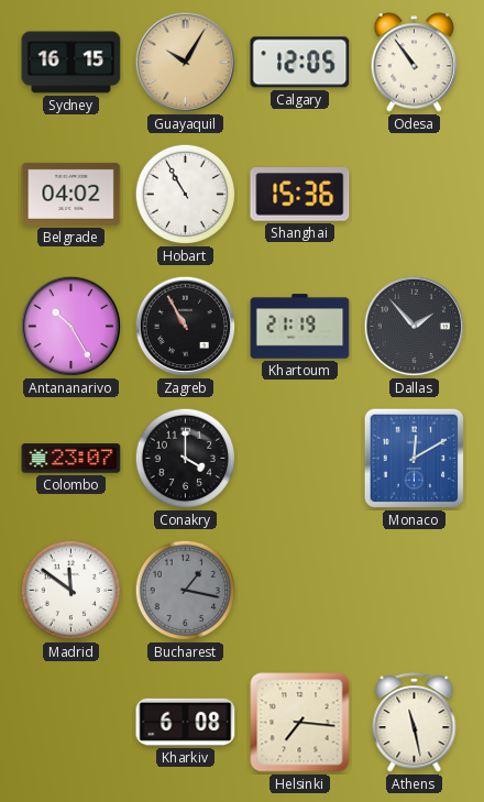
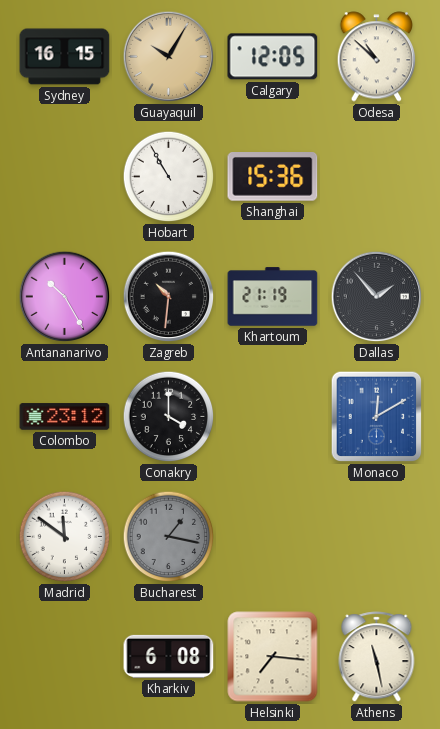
Odesa: 10:54 -> 10:52 (377, 57)
Belgrade: 04:02 -> none (71, 194)
Zagreb: 10:55 -> 10:31 (169, 297)
Colombo: 23:07 -> 23:12 (65, 417)
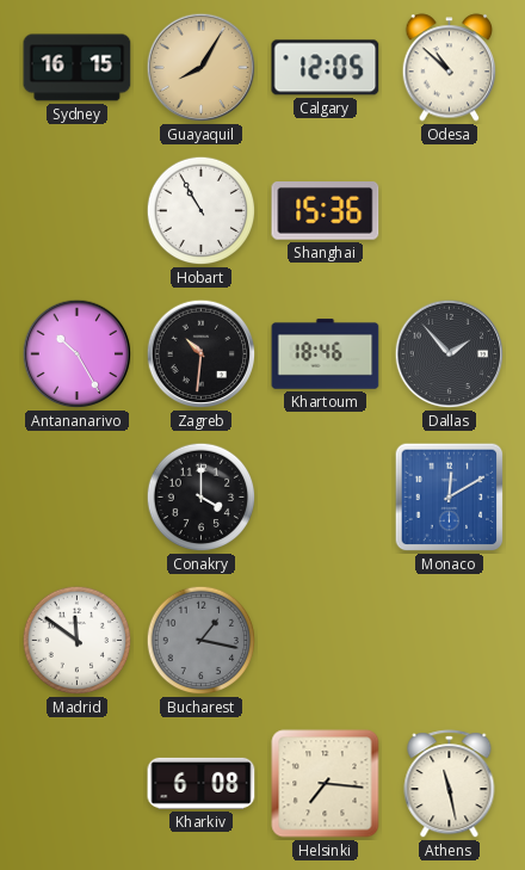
Guayaquil: 10:05 -> 8:05 (202, 68)
Khartoum: 21:19 -> 18:46 (326, 354)
Colombo: 23:12 -> none (65, 417)
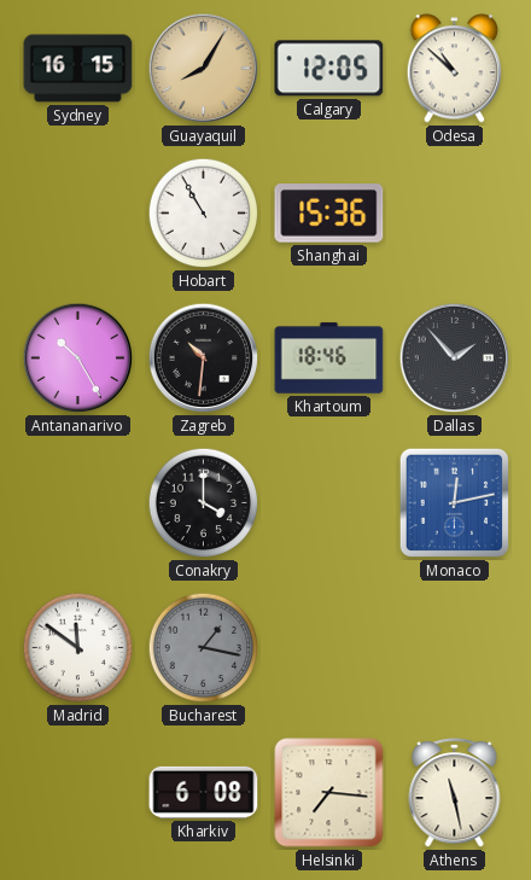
Monaco: 12:10 -> 12:13 (455, 503)
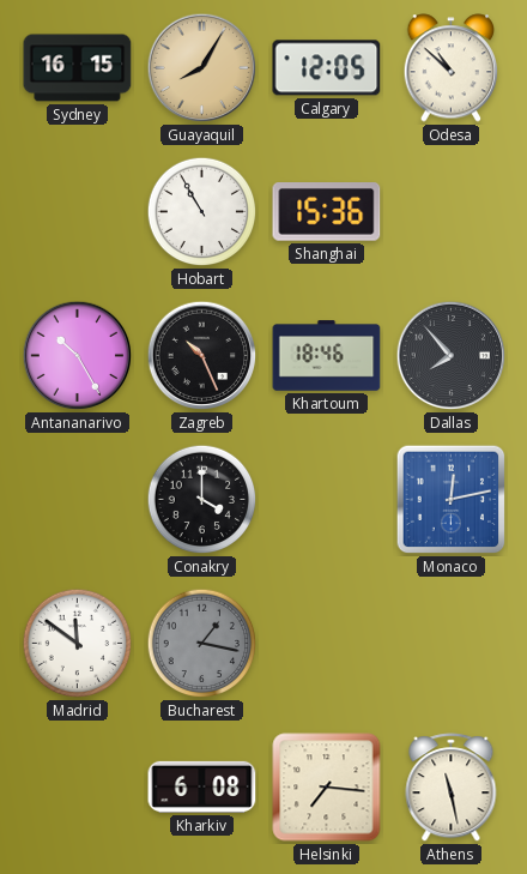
Zagreb: 10:31 -> 10:26 (202, 356)
Dallas: 1:53 -> 7:53 (452, 356)
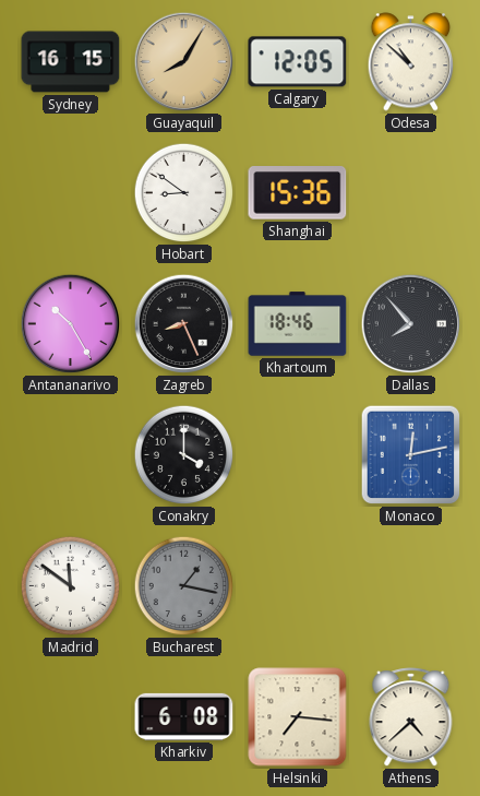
Hobart: 10:55 -> 8:51 (184, 193)
Zagreb: 10:26 -> 8:26 (184, 324)
Athens: 11:28 -> 4:38 (411, 717)
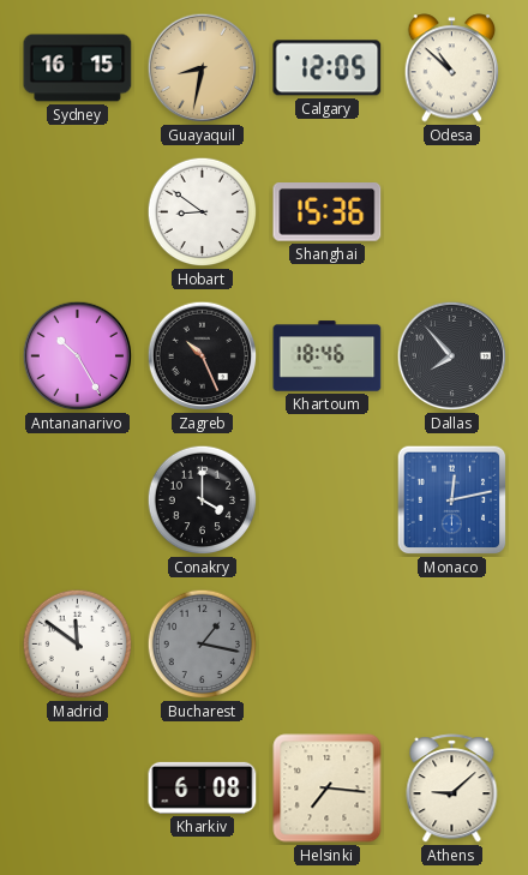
Guayaquil: 8:05 -> 8:32 (203, 68)
Zagreb: 8:26 -> 10:26 (203, 356)
Athens: 4:38 -> 9:08 (452, 789)
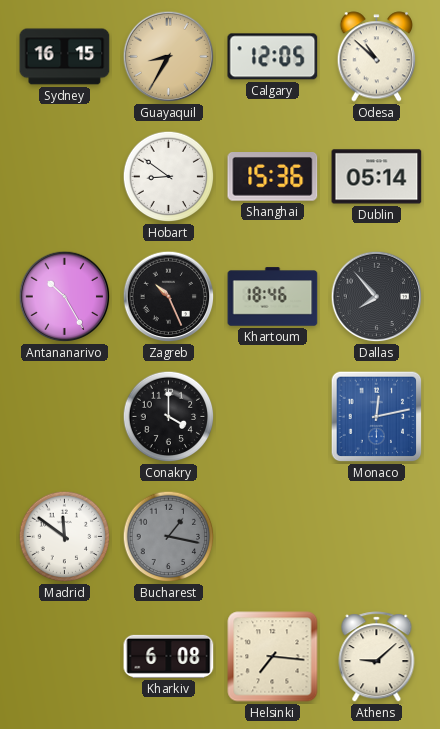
Guayaquil: 8:32 -> 8:35 (169, 57)
Dublin: none -> 05:14 (377, 177)
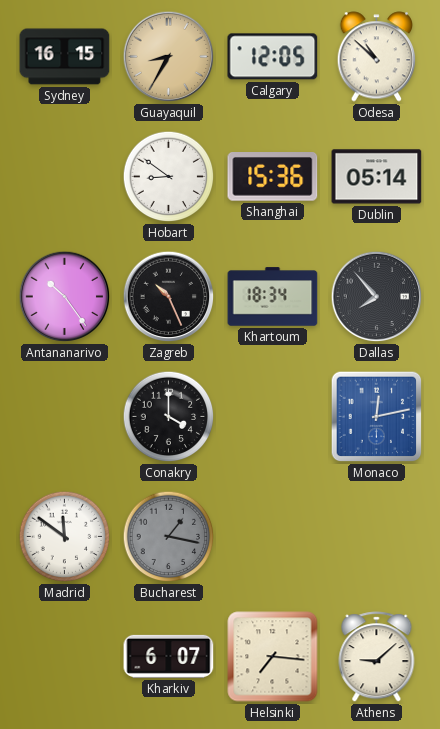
Antananarivo: 10:25 -> 10:24 (65, 297)
Khartoum: 18:46 -> 18:34 (273, 297)
Kharkiv: 6:08 -> 6:07 (169, 656)
